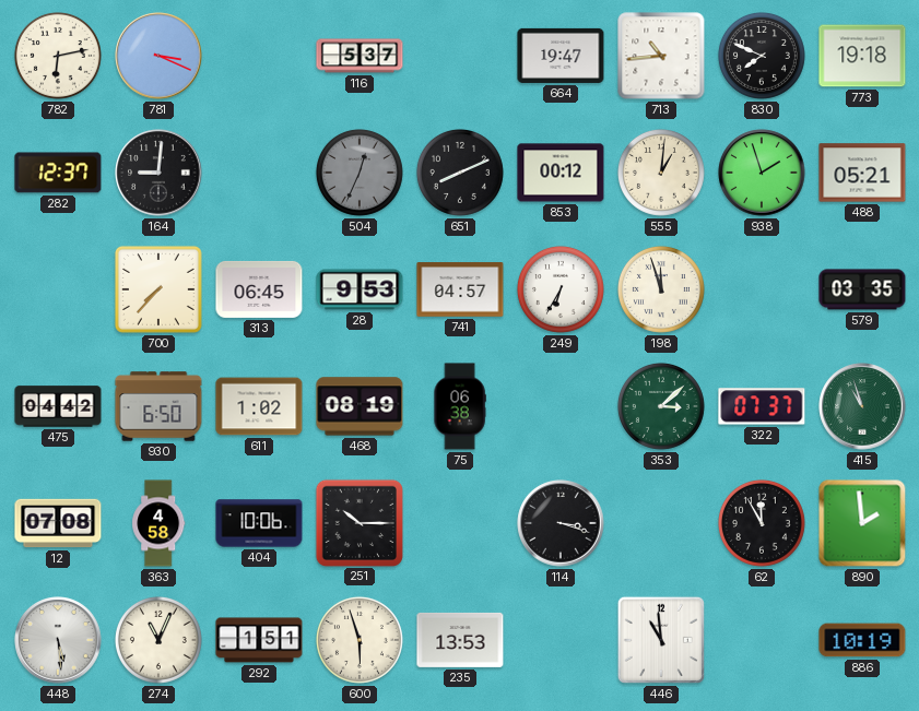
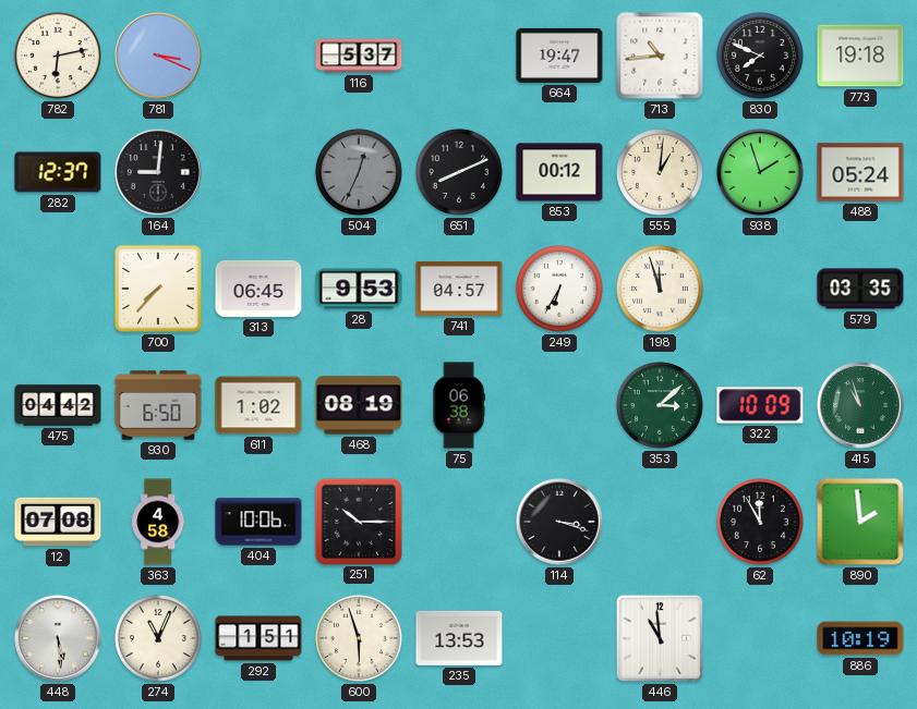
488: 05:21 -> 05:24 (860, 172)
322: 07:37 -> 10:09 (760, 405)
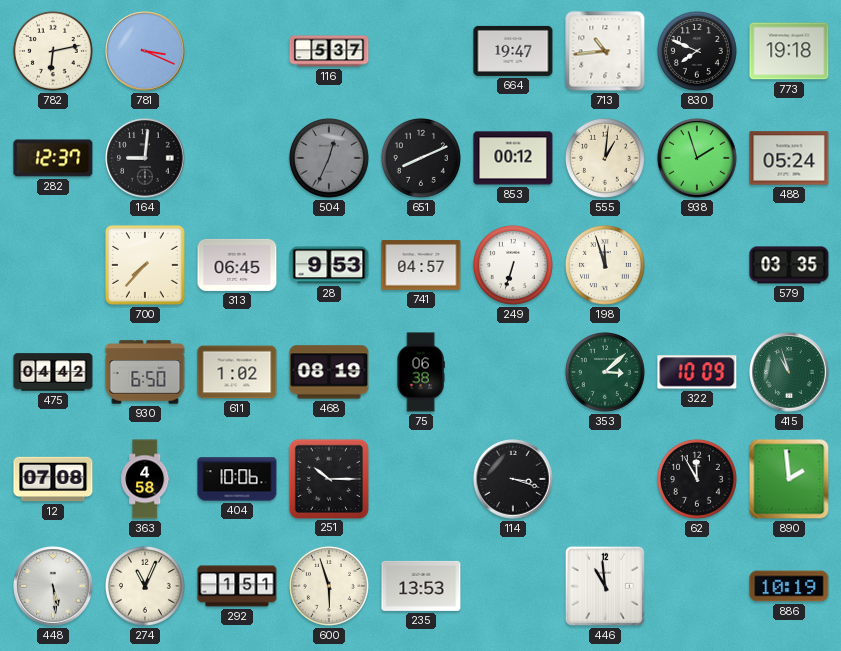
249: 6:35 -> 6:33 (513, 265)
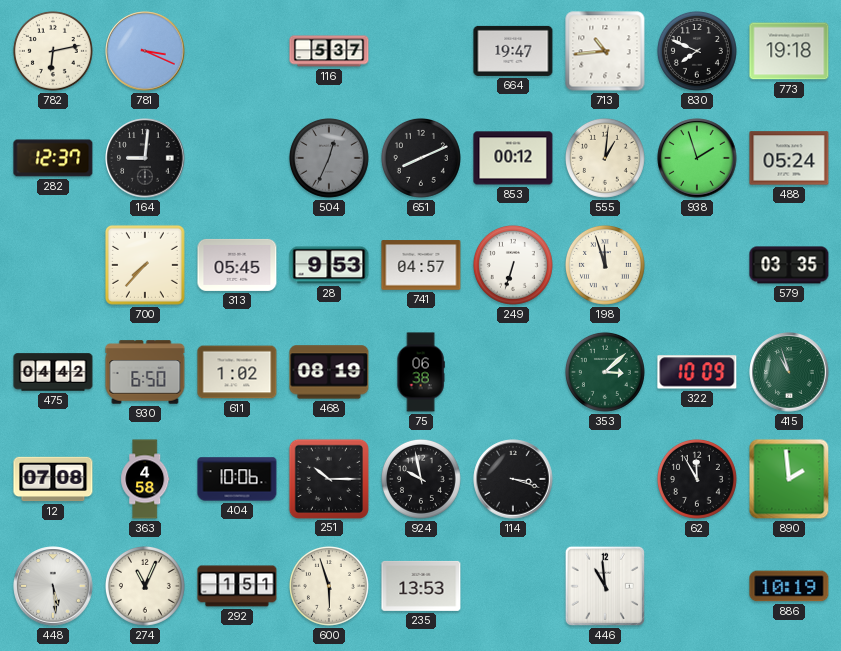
313: 06:45 -> 05:45 (237, 265)
924: none -> 9:58 (421, 479)
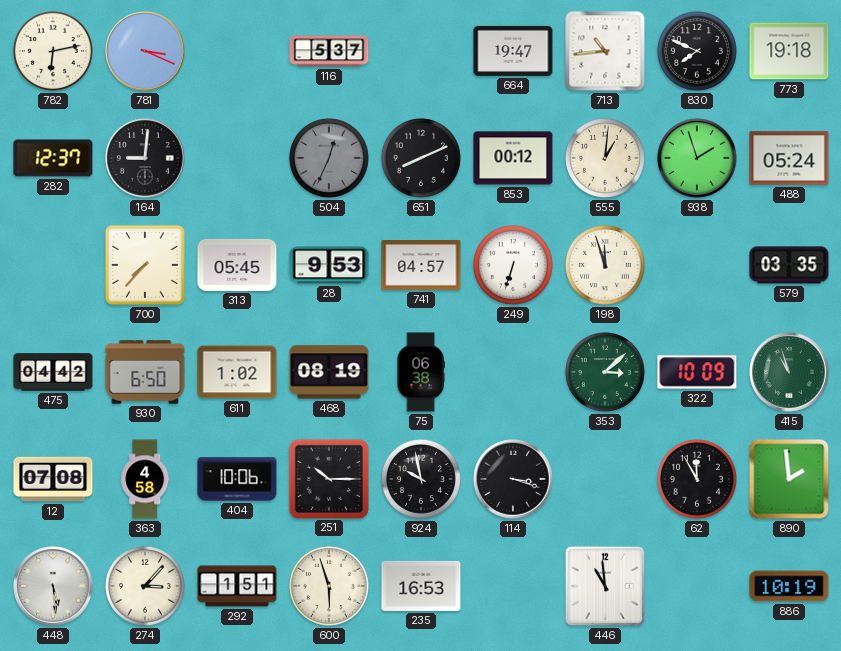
274: 11:04 -> 3:07 (145, 586)
235: 13:53 -> 16:53 (421, 586)
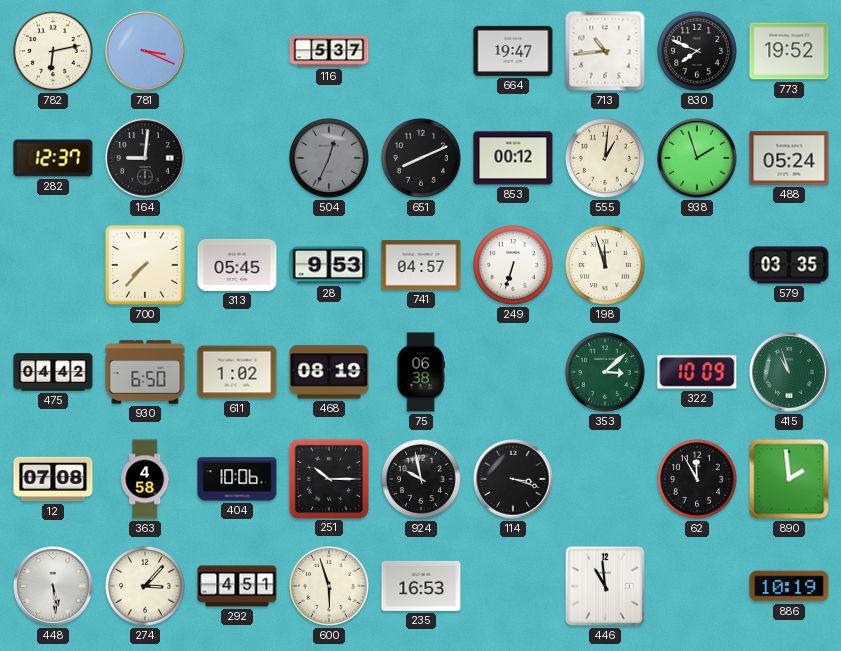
773: 19:18 -> 19:52 (789, 51)
292: 1:51 -> 4:51 (237, 586)
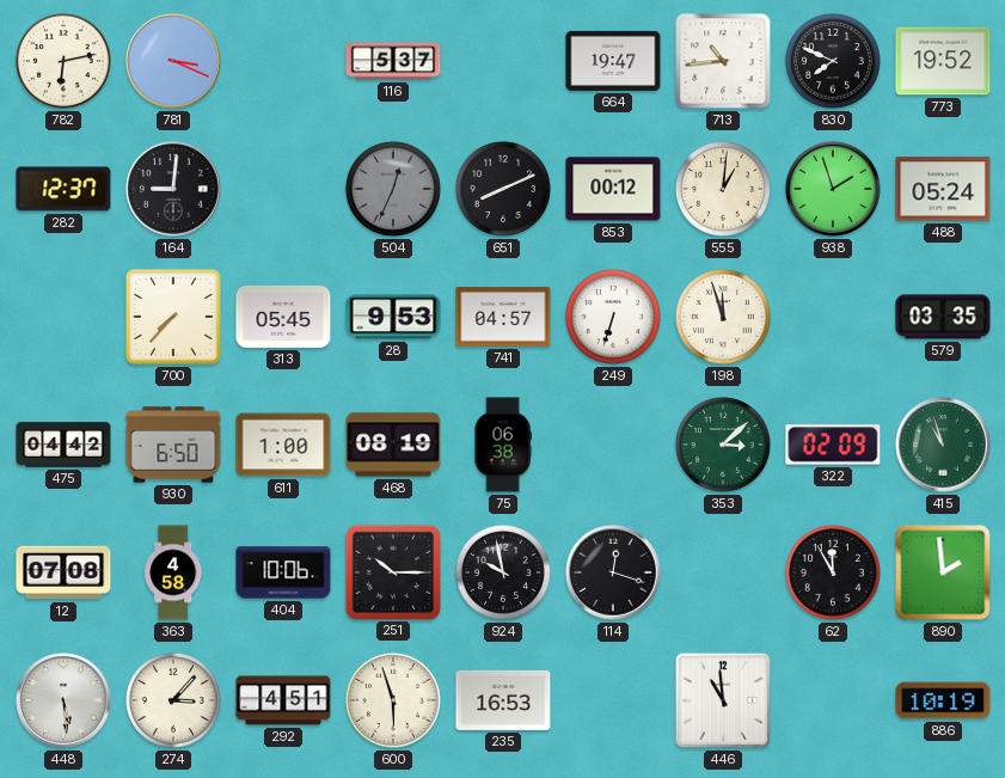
611: 1:02 -> 1:00 (283, 445)
322: 10:09 -> 02:09 (833, 445)
114: 3:18 -> 12:18 (613, 572)
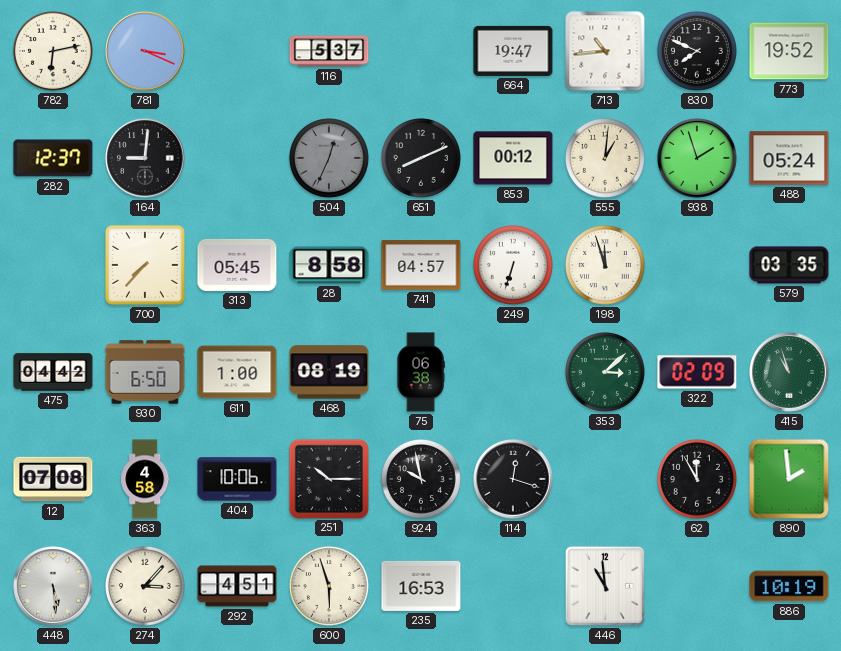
28: 9:53 -> 8:58 (329, 265)
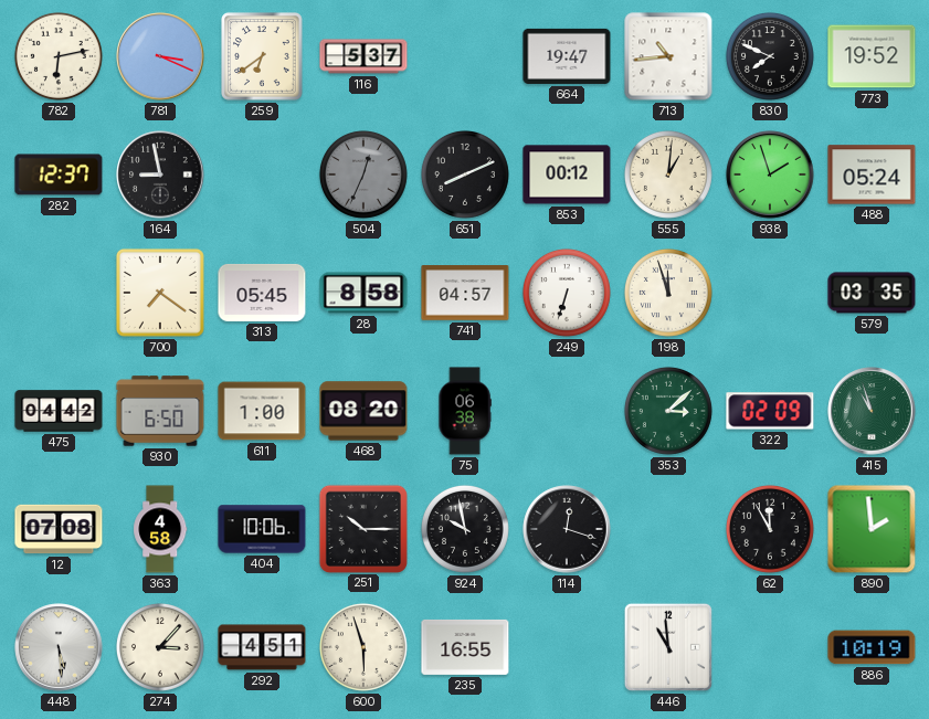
259: none -> 6:39 (262, 56)
164: 9:01 -> 8:58 (160, 175)
700: 7:37 -> 7:21 (160, 293)
468: 08:19 -> 08:20 (363, 411)
235: 16:53 -> 16:55 (465, 647)
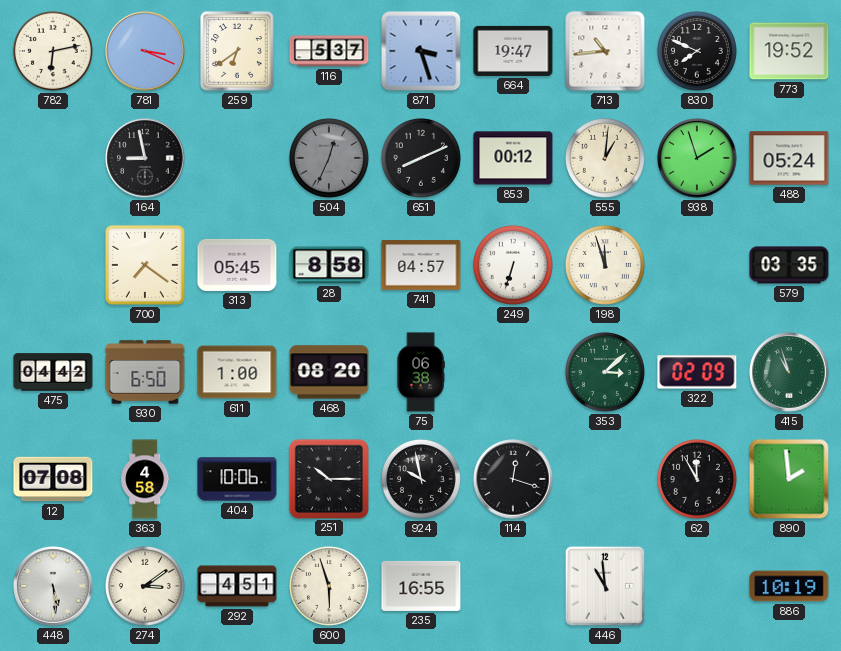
871: none -> 3:27 (421, 51)
282: 12:37 -> none (59, 175)
274: 3:07 -> 3:09 (145, 586)
